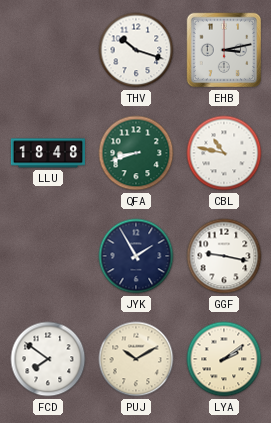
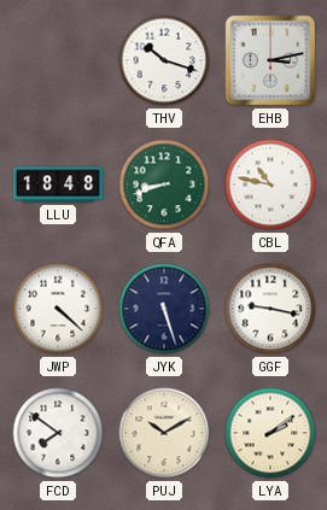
JWP: none -> 4:22 (58, 309)
JYK: 1:55 -> 5:27 (164, 309)
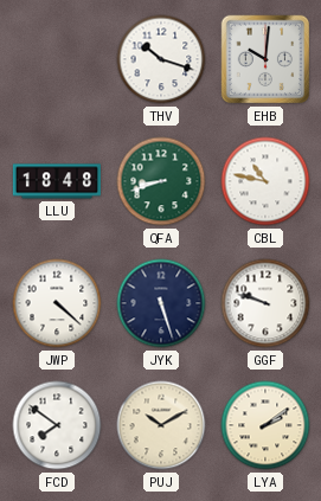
EHB: 3:13 -> 10:01 (265, 59)
GGF: 9:17 -> 9:48 (265, 303)
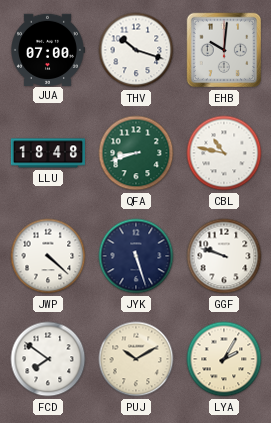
JUA: none -> 07:00 (48, 49)
LYA: 2:09 -> 2:05 (224, 359)
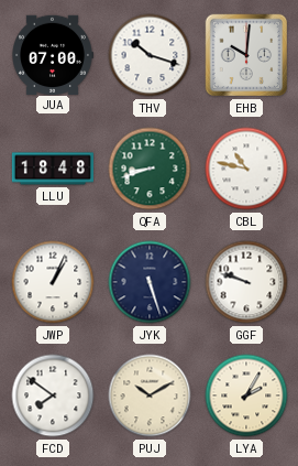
JWP: 4:22 -> 1:04 (53, 282)
